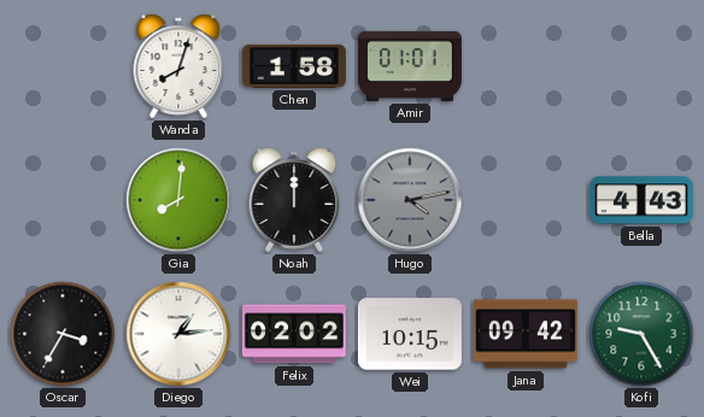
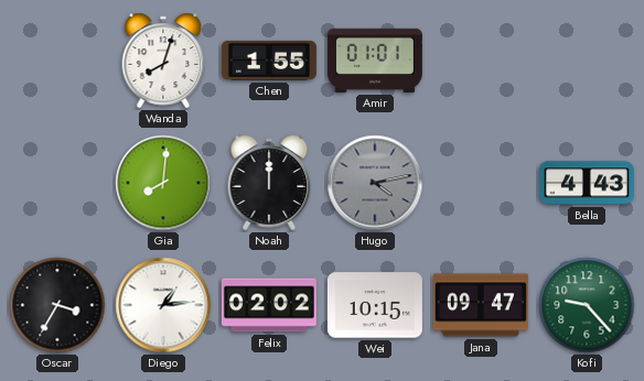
Chen: 1:58 -> 1:55 (269, 61)
Jana: 09:42 -> 09:47 (481, 305)
Kofi: 9:25 -> 9:23 (587, 305)
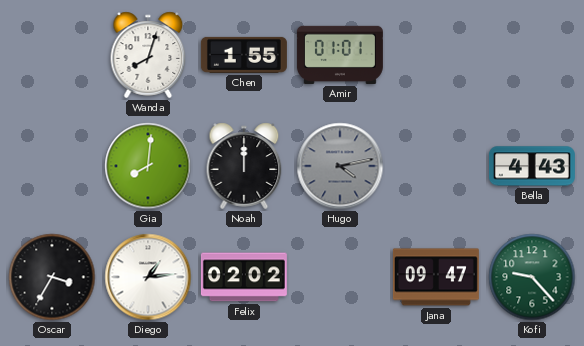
Wei: 10:15 -> none (375, 305)
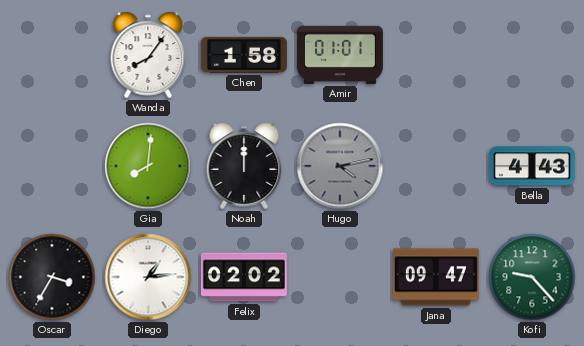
Wanda: 8:03 -> 8:06 (148, 55)
Chen: 1:55 -> 1:58 (244, 55)
